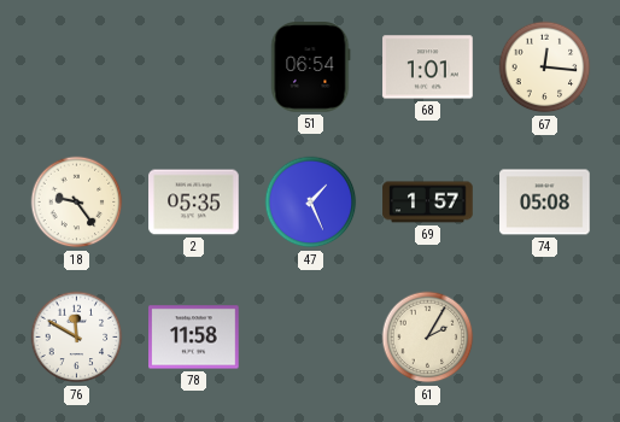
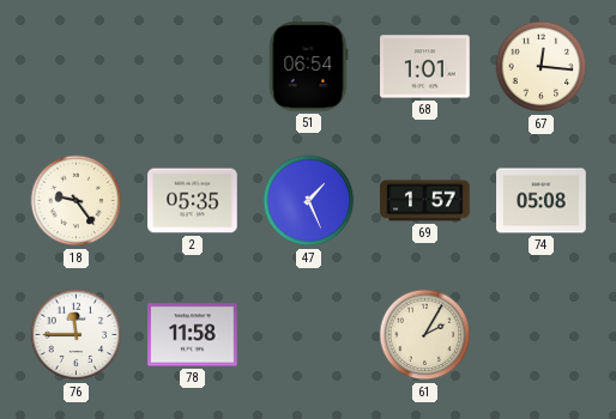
76: 11:50 -> 11:45 (77, 335)
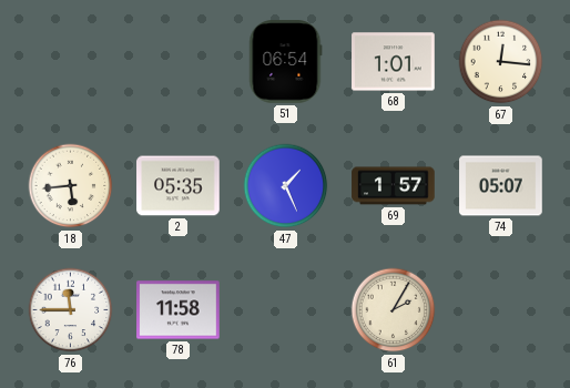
18: 9:24 -> 5:44 (71, 186)
74: 05:08 -> 05:07 (501, 186)
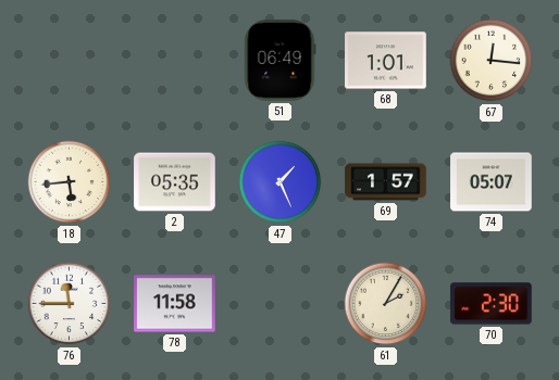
51: 06:54 -> 06:49 (281, 61)
70: none -> 2:30 (492, 304)
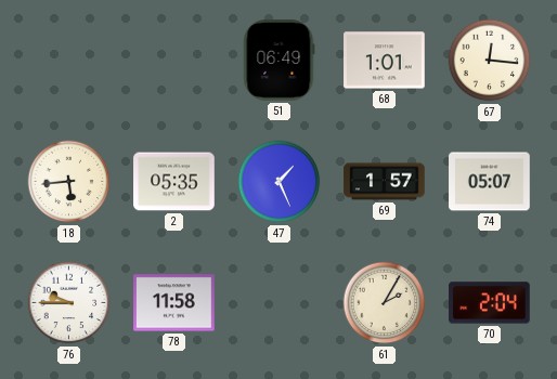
76: 11:45 -> 9:45 (69, 303)
70: 2:30 -> 2:04 (490, 303)
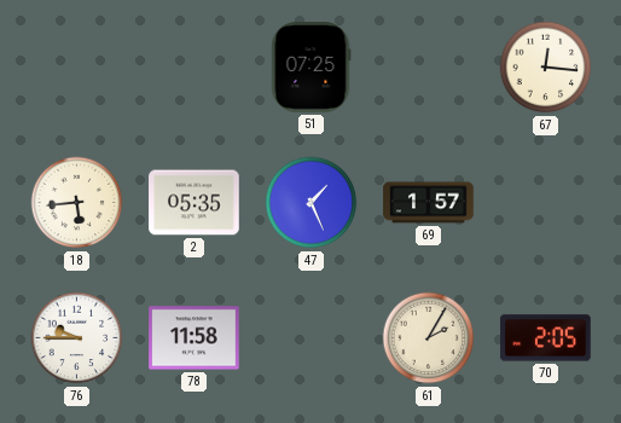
51: 06:49 -> 07:25 (312, 68)
68: 1:01 -> none (385, 61)
74: 05:07 -> none (490, 182)
70: 2:04 -> 2:05 (546, 338)
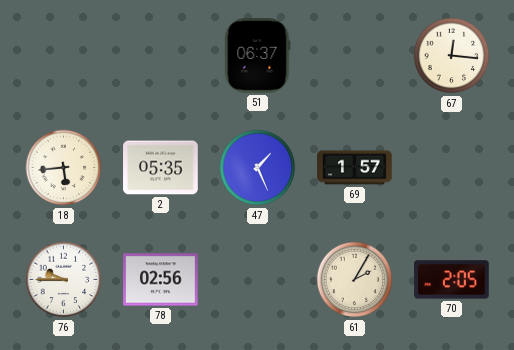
51: 07:25 -> 06:37 (258, 56)
78: 11:58 -> 02:56 (161, 280)
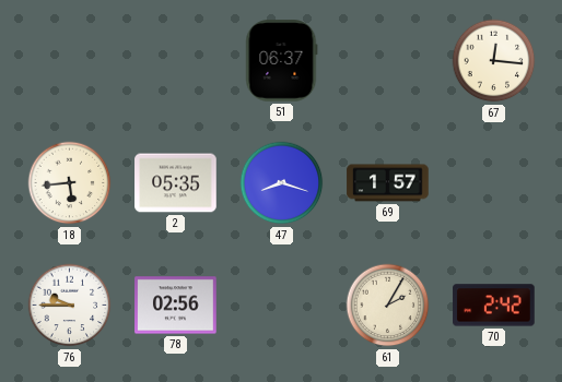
47: 1:26 -> 8:18 (282, 183)
70: 2:05 -> 2:42 (494, 306)
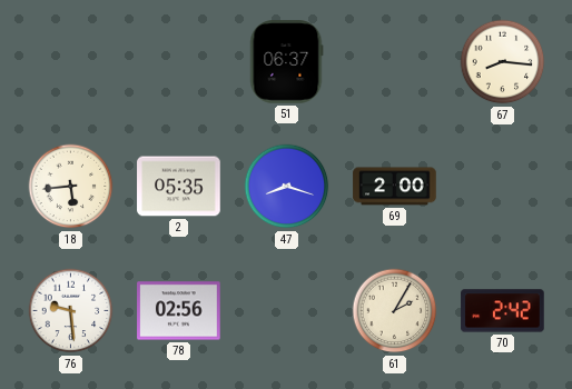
67: 12:16 -> 8:16 (503, 62)
69: 1:57 -> 2:00 (395, 187)
76: 9:45 -> 9:29 (71, 311)
